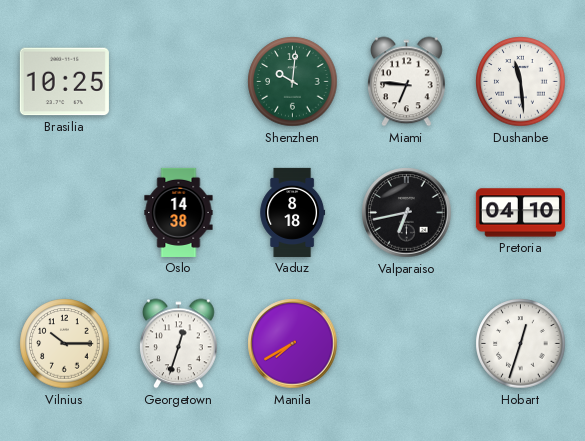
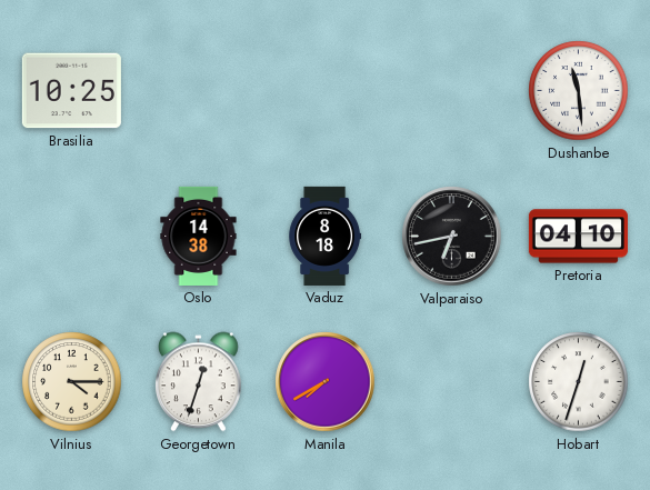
Shenzhen: 10:01 -> none (293, 82)
Miami: 6:46 -> none (407, 82)
Vilnius: 10:15 -> 4:15 (72, 382)
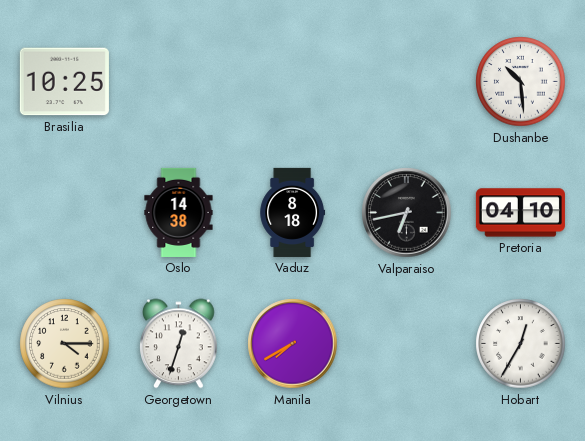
Dushanbe: 11:29 -> 10:29 (521, 82)
Hobart: 12:33 -> 12:35 (521, 344)
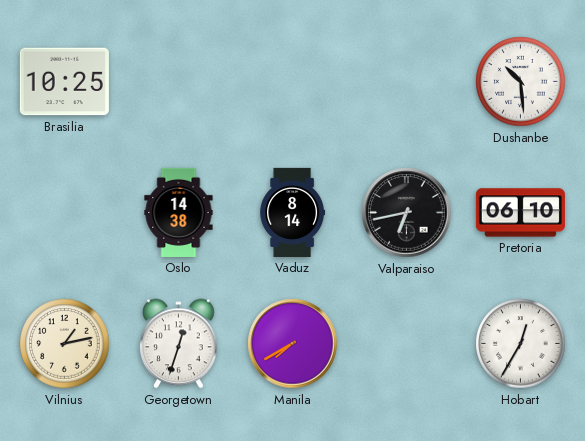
Vaduz: 8:18 -> 8:14 (293, 212)
Pretoria: 04:10 -> 06:10 (520, 213)
Vilnius: 4:15 -> 1:13 (65, 344)
